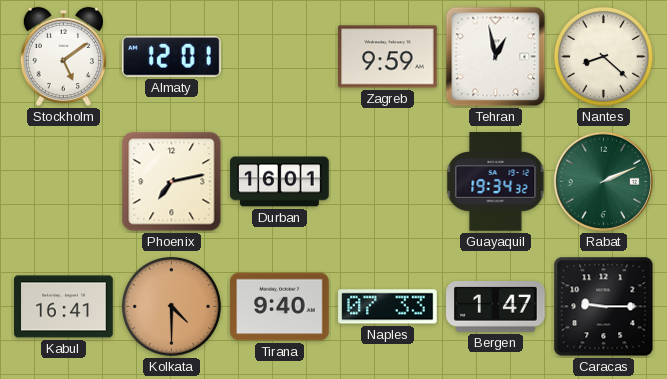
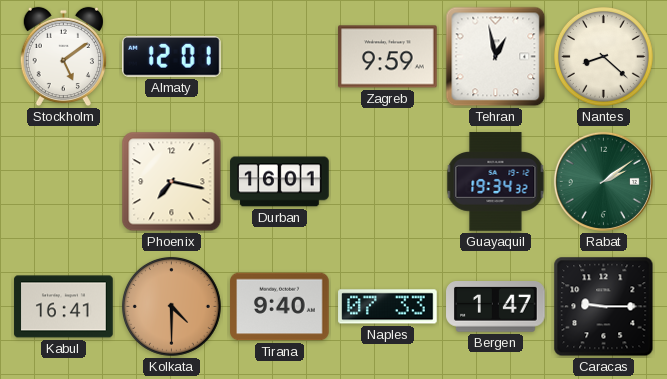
Phoenix: 7:13 -> 7:17 (172, 182)
Rabat: 2:11 -> 2:09 (603, 181)
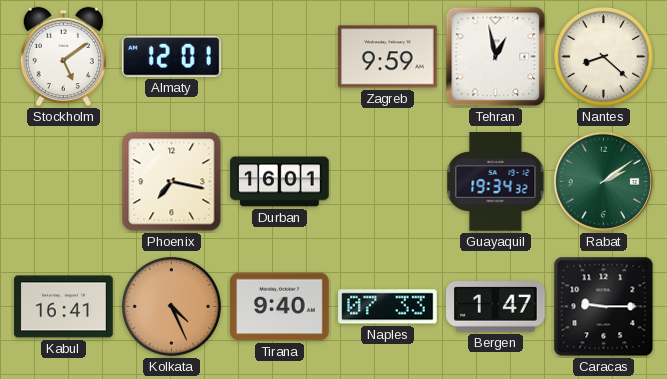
Kolkata: 4:30 -> 4:26 (171, 306)
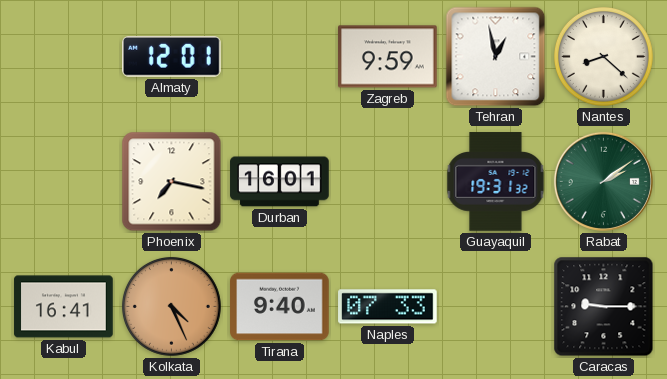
Stockholm: 5:09 -> none (63, 57)
Guayaquil: 19:34 -> 19:31 (496, 182)
Bergen: 1:47 -> none (496, 307)
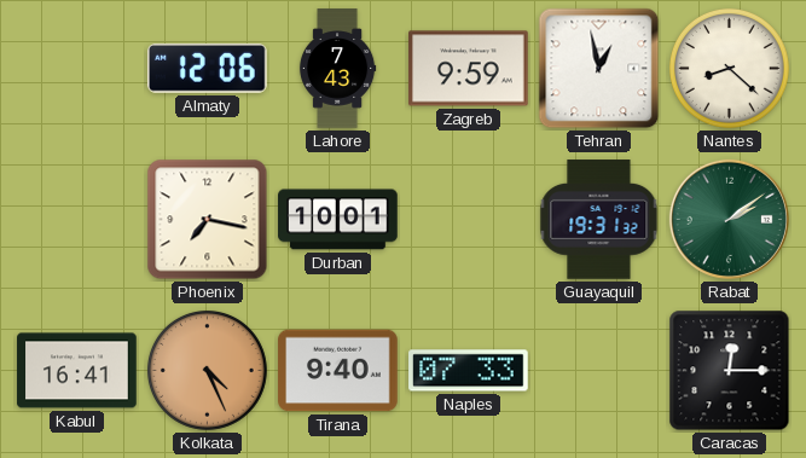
Almaty: 12:01 -> 12:06 (208, 69)
Lahore: none -> 7:43 (337, 69)
Durban: 16:01 -> 10:01 (338, 220)
Caracas: 9:15 -> 12:15 (730, 371)
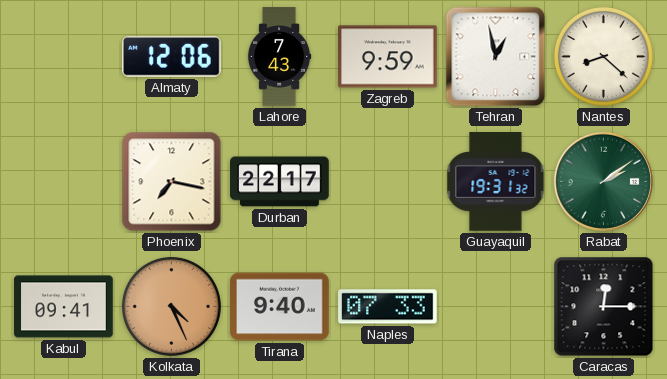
Durban: 10:01 -> 22:17 (280, 182)
Kabul: 16:41 -> 09:41 (64, 307)
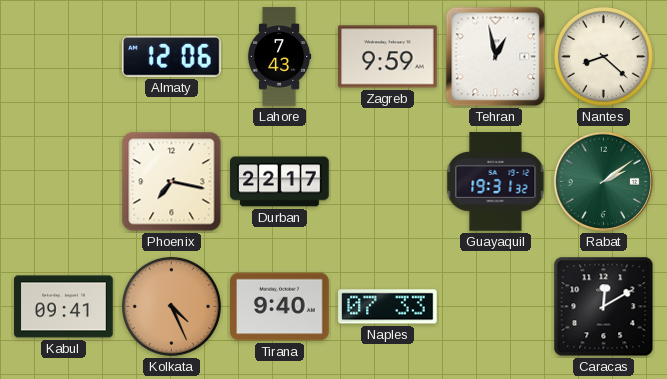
Caracas: 12:15 -> 12:10 (604, 307)
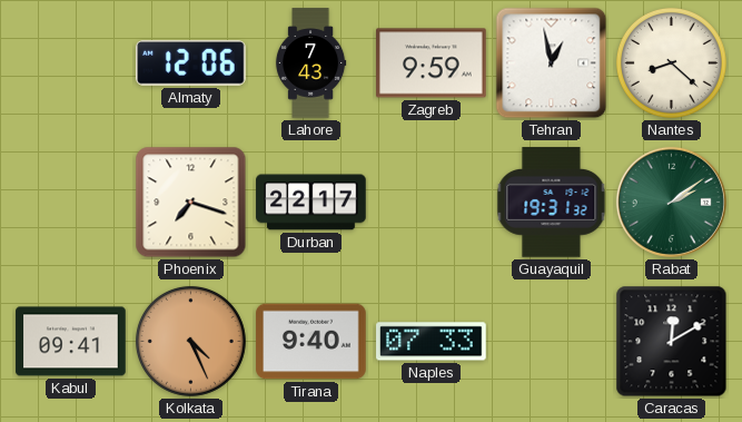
Phoenix: 7:17 -> 7:18 (191, 203)
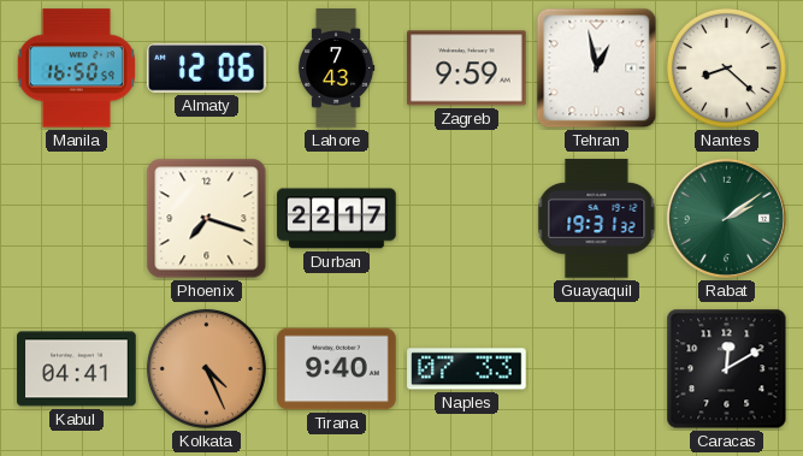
Manila: none -> 16:50 (76, 69)
Kabul: 09:41 -> 04:41 (77, 369)
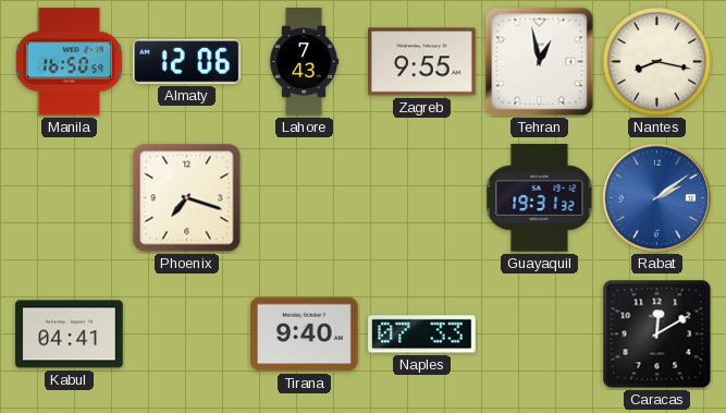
Zagreb: 9:59 -> 9:55 (422, 62)
Nantes: 8:22 -> 8:17 (656, 61)
Durban: 22:17 -> none (337, 219)
Rabat dial: green -> blue (656, 197)
Kolkata: 4:26 -> none (206, 368)
